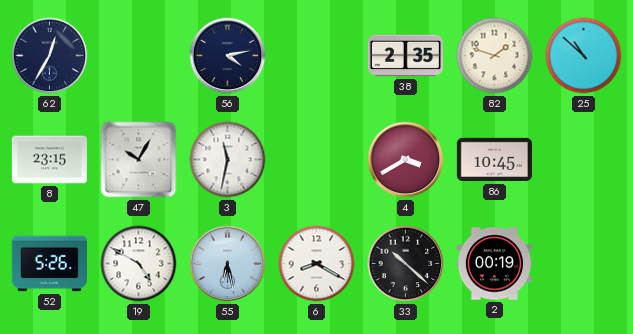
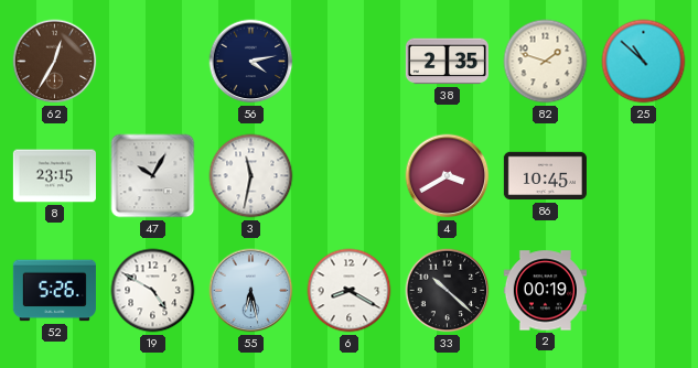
62 dial: navy -> brown (55, 62)
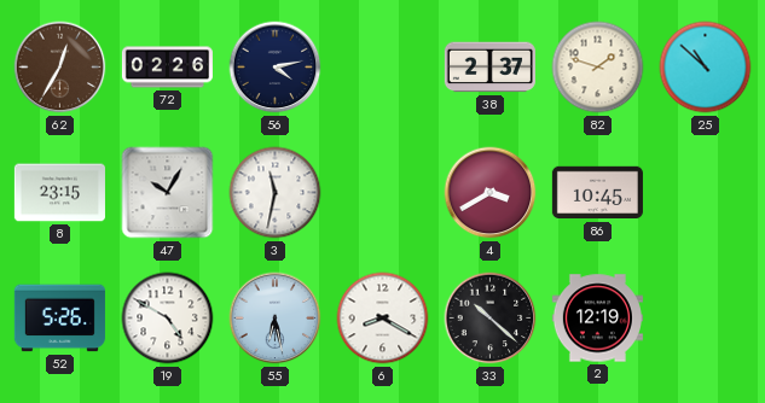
72: none -> 02:26 (167, 68)
38: 2:35 -> 2:37 (489, 68)
2: 00:19 -> 12:19 (597, 319)
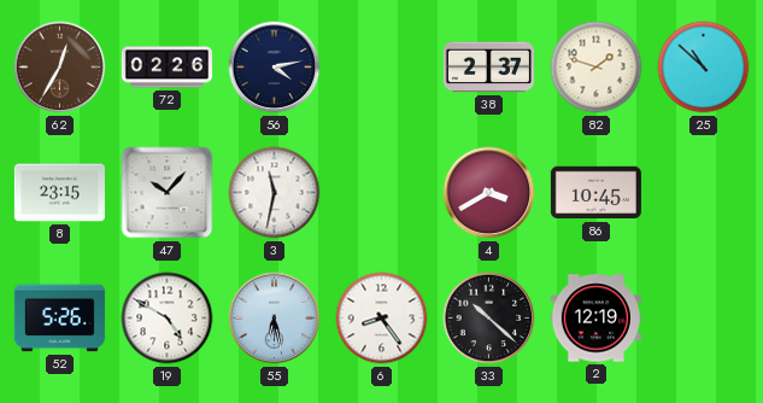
47: 10:05 -> 10:07 (168, 193)
6: 8:20 -> 8:24 (382, 319)
